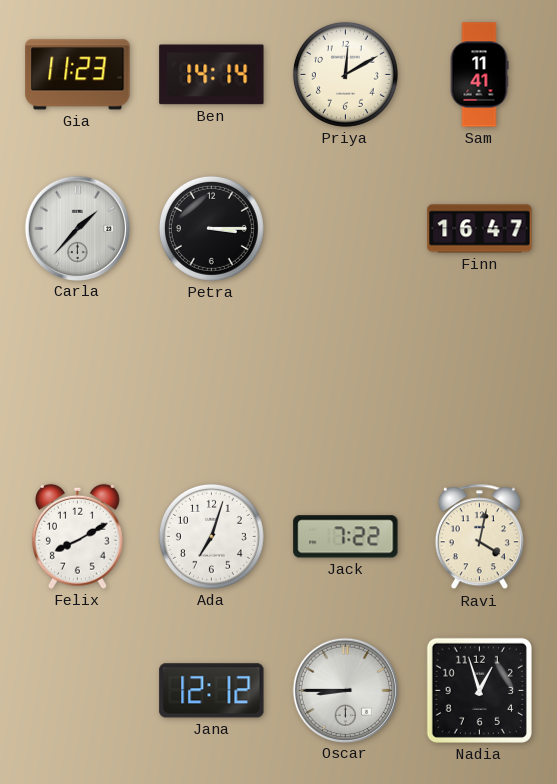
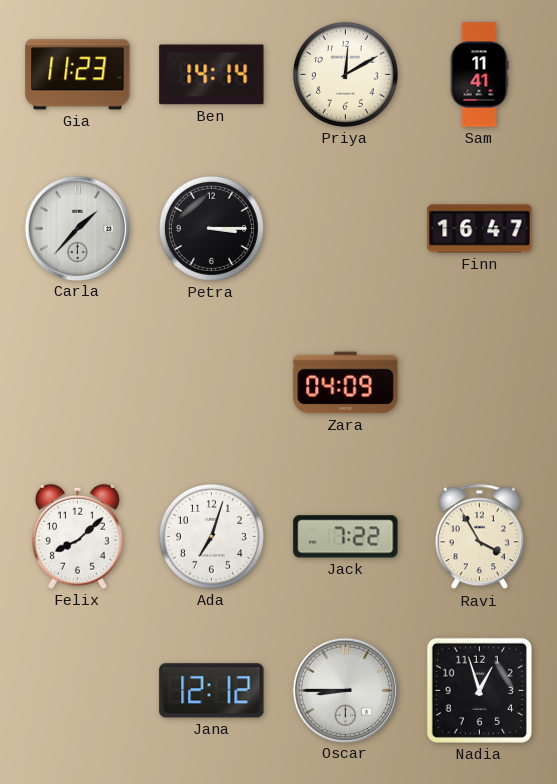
Zara: none -> 04:09 (346, 383)
Felix: 8:10 -> 8:08 (77, 536)
Ravi: 4:02 -> 3:55 (479, 537)
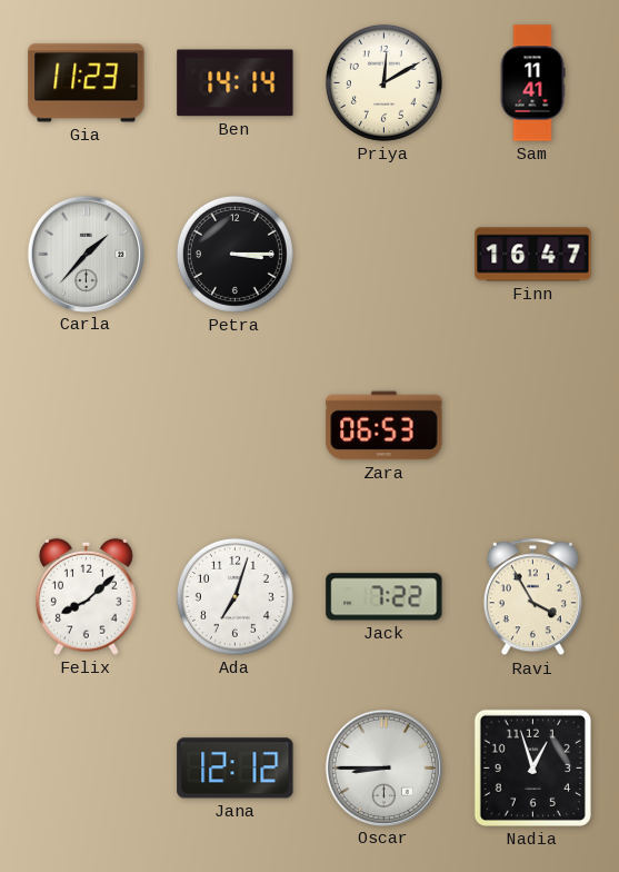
Zara: 04:09 -> 06:53 (385, 426)
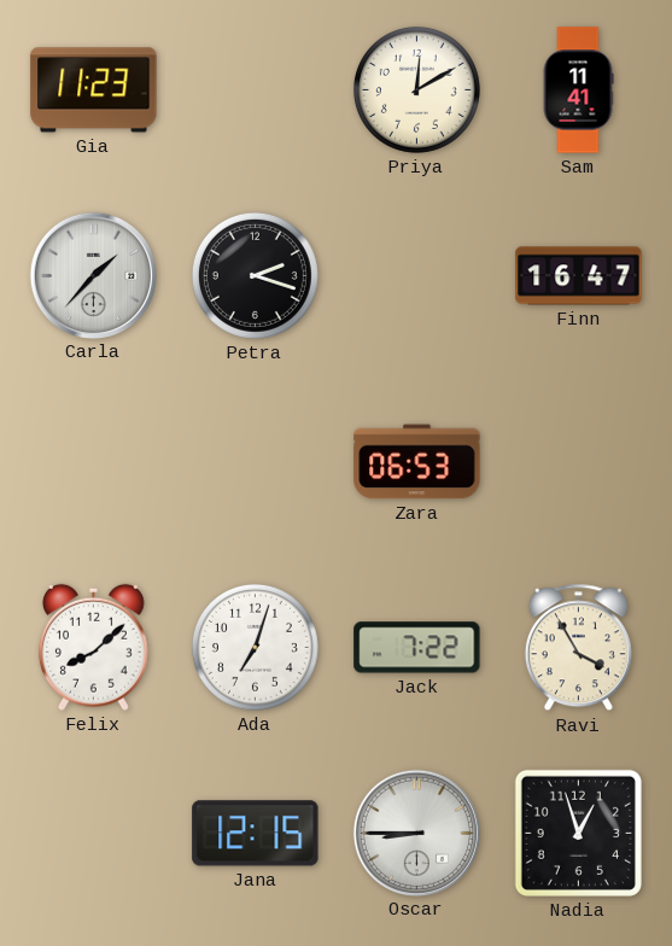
Ben: 14:14 -> none (236, 83)
Petra: 3:15 -> 2:18 (255, 275)
Jana: 12:12 -> 12:15 (256, 834)
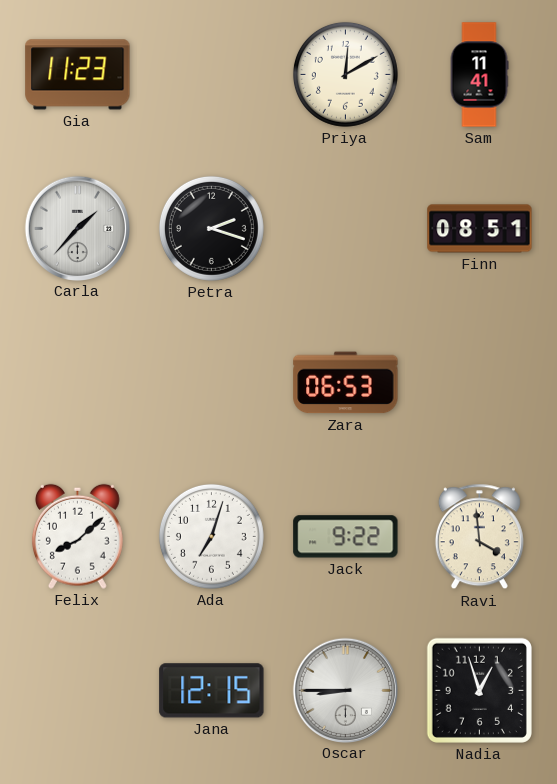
Finn: 16:47 -> 08:51 (480, 229)
Jack: 7:22 -> 9:22 (346, 537)
Ravi: 3:55 -> 3:59 (479, 537)
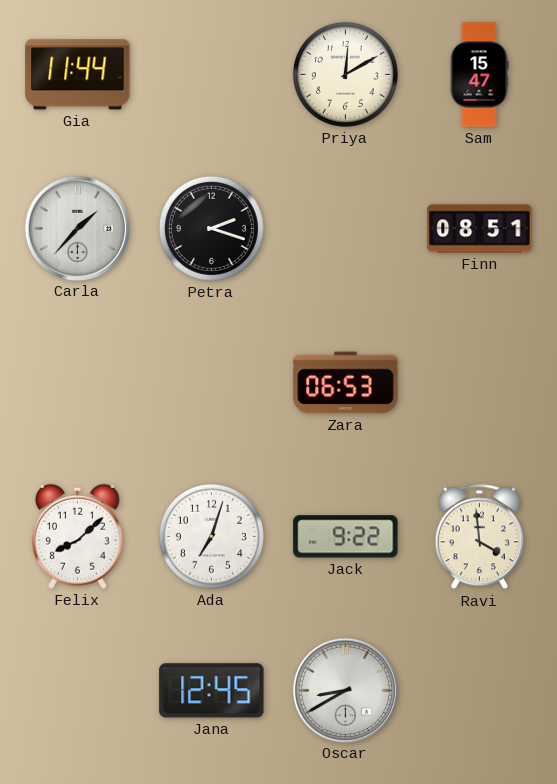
Gia: 11:23 -> 11:44 (78, 75)
Sam: 11:41 -> 15:47 (479, 75)
Jana: 12:15 -> 12:45 (212, 691)
Oscar: 8:45 -> 8:40 (345, 690)
Nadia: 12:57 -> none (479, 690)
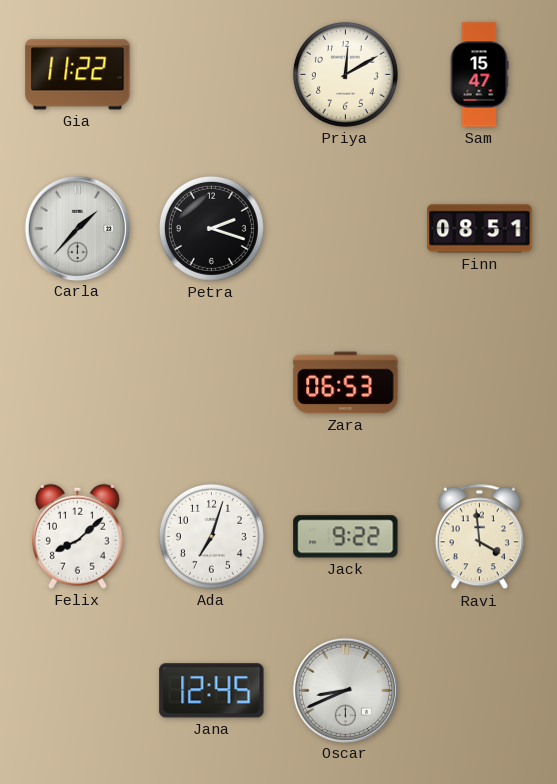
Gia: 11:44 -> 11:22 (78, 75)
Oscar: 8:40 -> 8:41 (345, 690)
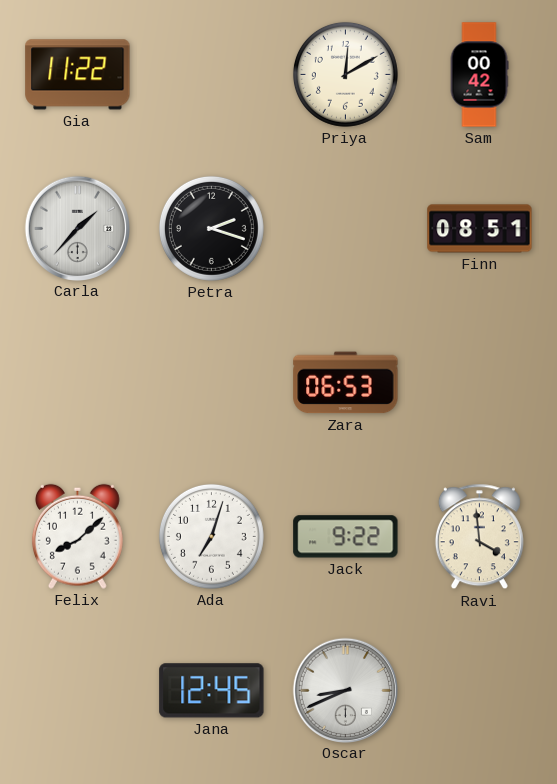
Sam: 15:47 -> 00:42 (479, 75)
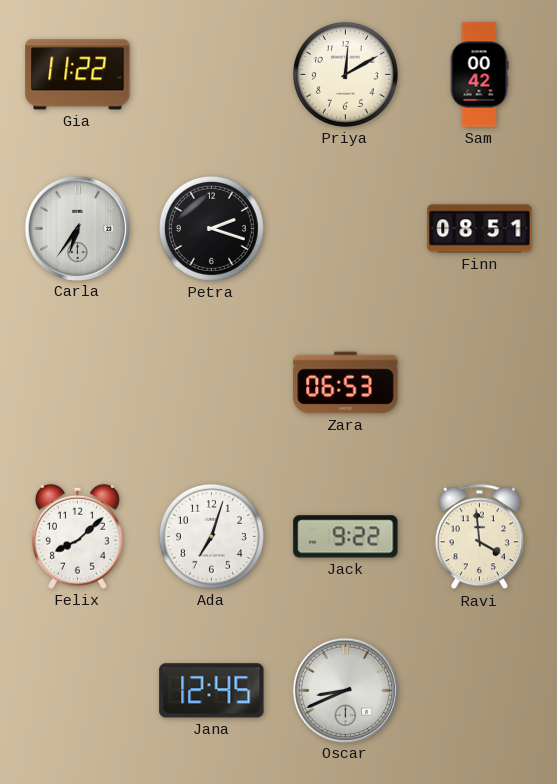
Carla: 1:37 -> 6:36 (77, 228)
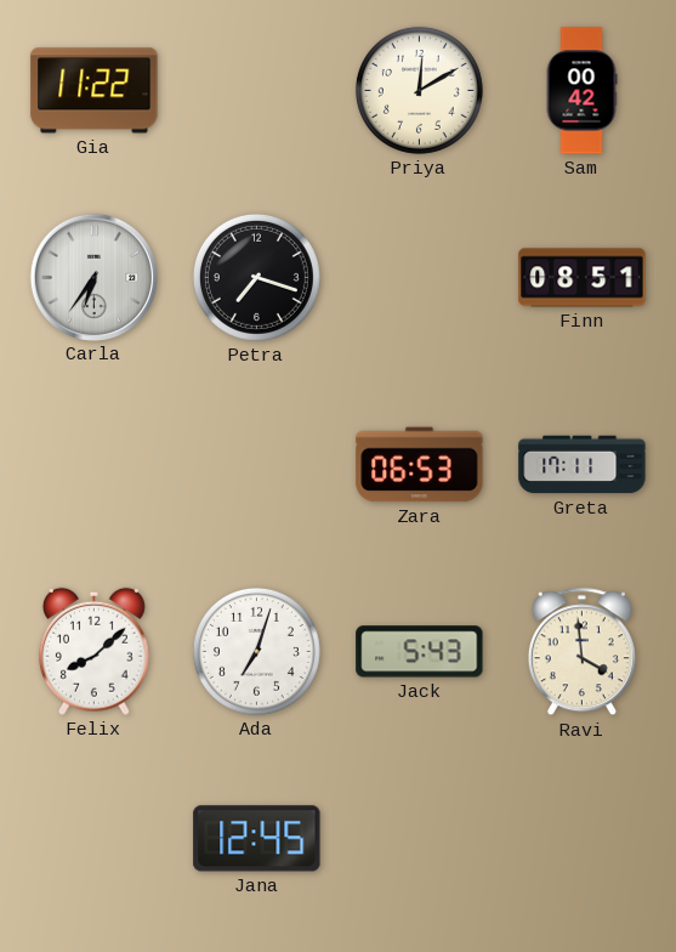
Petra: 2:18 -> 7:18 (256, 277)
Greta: none -> 17:11 (583, 465)
Jack: 9:22 -> 5:43 (420, 652)
Oscar: 8:41 -> none (345, 690)
